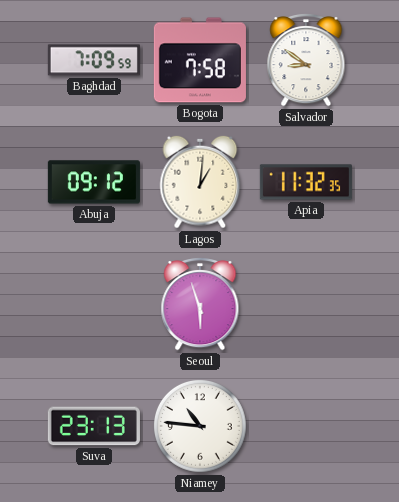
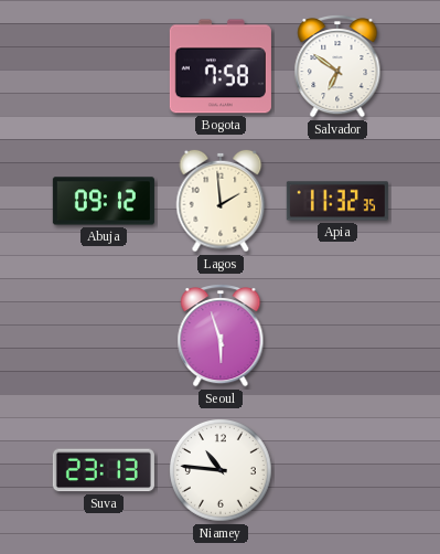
Baghdad: 7:09 -> none (94, 60)
Salvador: 8:51 -> 6:51 (337, 66)
Lagos: 1:01 -> 1:59 (221, 201)
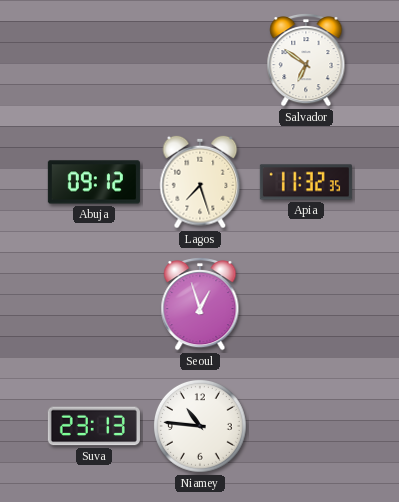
Bogota: 7:58 -> none (221, 66)
Lagos: 1:59 -> 7:27 (200, 182)
Seoul: 5:57 -> 12:57 (200, 304)
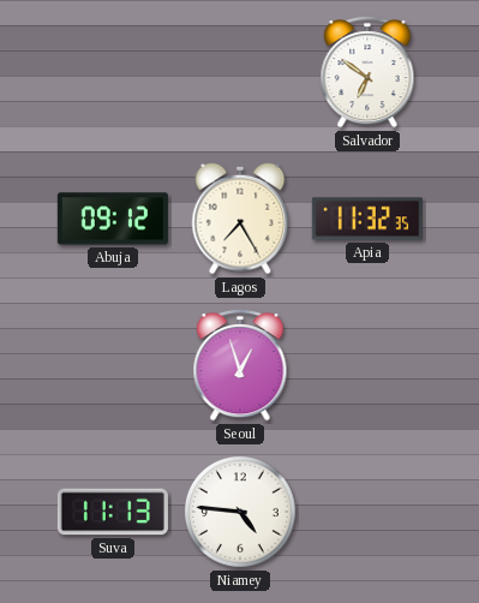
Lagos: 7:27 -> 7:25 (240, 219)
Suva: 23:13 -> 11:13 (113, 512)
Niamey: 10:46 -> 4:46 (241, 513)
